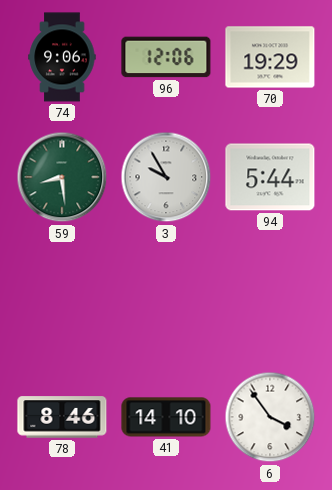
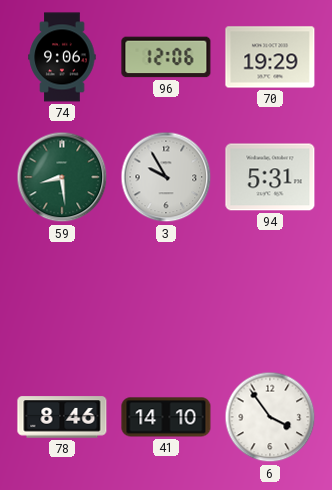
94: 5:44 -> 5:31 (270, 177)
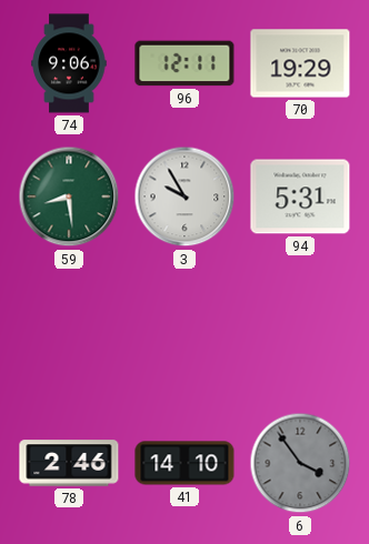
96: 12:06 -> 12:11 (184, 63)
78: 8:46 -> 2:46 (69, 463)
6 dial: white -> grey (300, 463)
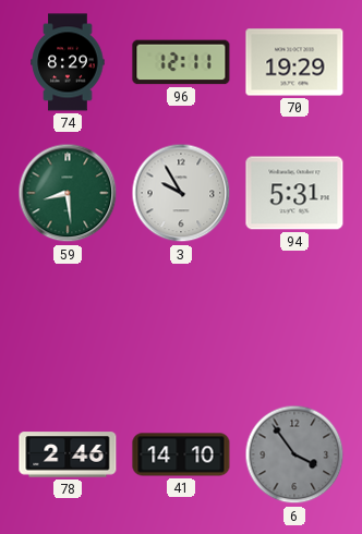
74: 9:06 -> 8:29 (68, 62)
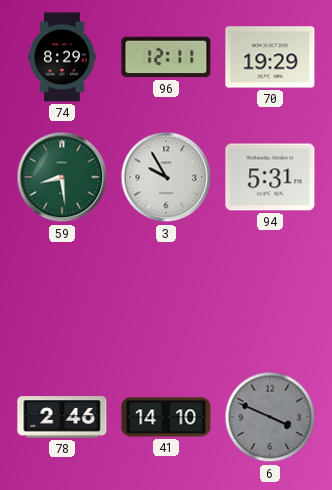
6: 3:54 -> 3:49 (270, 417)
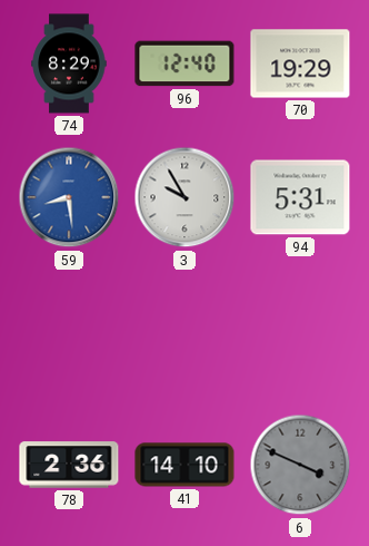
96: 12:11 -> 12:40 (184, 64)
59 dial: green -> blue (69, 197)
78: 2:46 -> 2:36 (69, 465)
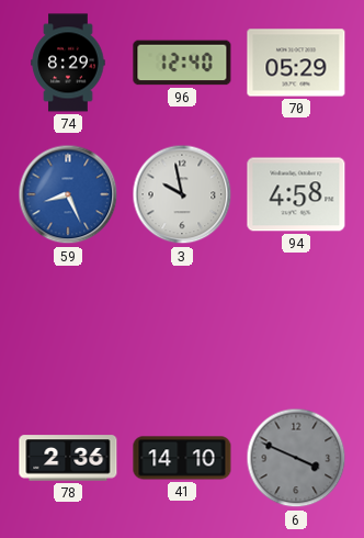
70: 19:29 -> 05:29 (296, 63)
59: 8:29 -> 8:26 (68, 194)
3: 9:55 -> 9:58 (182, 194)
94: 5:31 -> 4:58 (296, 194)
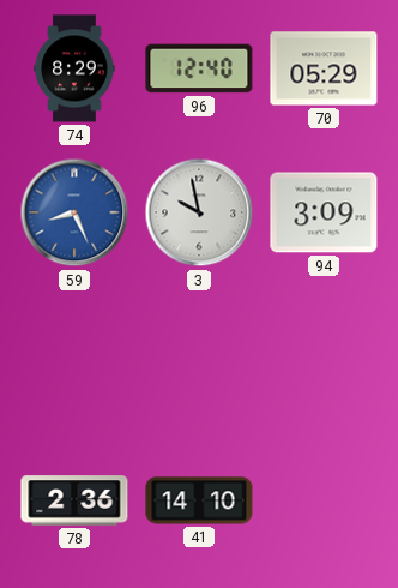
94: 4:58 -> 3:09 (324, 212)
6: 3:49 -> none (296, 458)
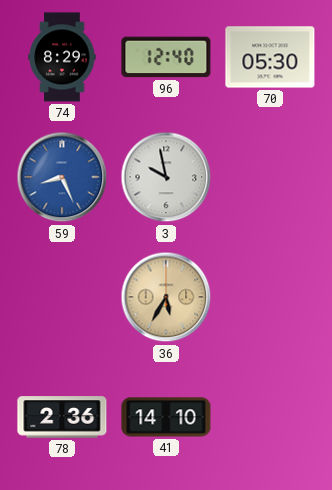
70: 05:29 -> 05:30 (270, 57)
94: 3:09 -> none (324, 212)
36: none -> 5:35 (166, 297)
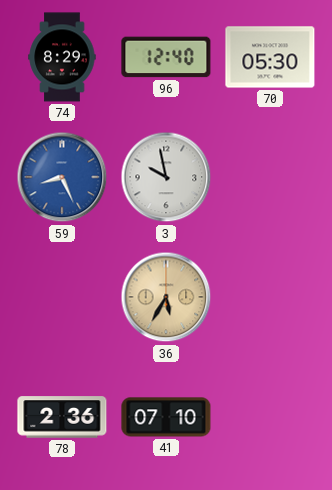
41: 14:10 -> 07:10 (166, 417)
